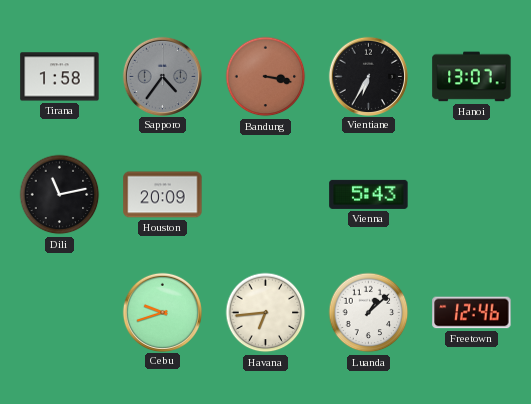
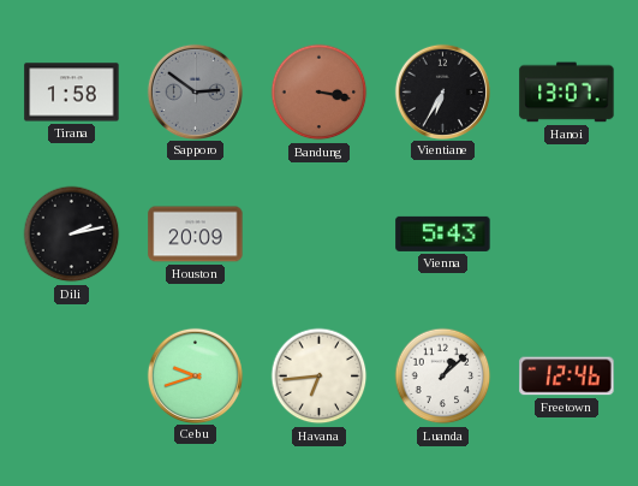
Sapporo: 4:36 -> 2:51 (195, 91)
Dili: 11:13 -> 2:13 (72, 235)
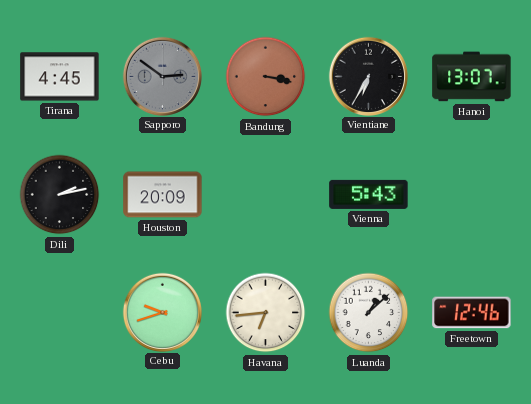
Tirana: 1:58 -> 4:45 (60, 77)
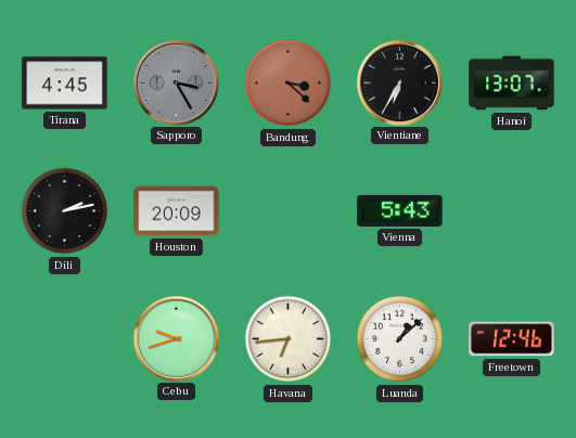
Sapporo: 2:51 -> 3:25 (176, 82)
Bandung: 3:17 -> 3:22 (289, 83)
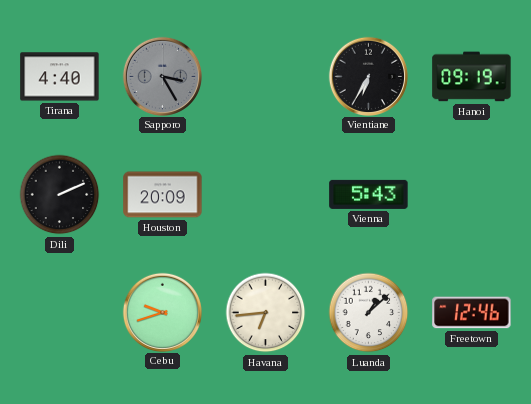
Tirana: 4:45 -> 4:40 (60, 77)
Bandung: 3:22 -> none (289, 83)
Hanoi: 13:07 -> 09:19 (472, 77)
Dili: 2:13 -> 2:11 (60, 195)
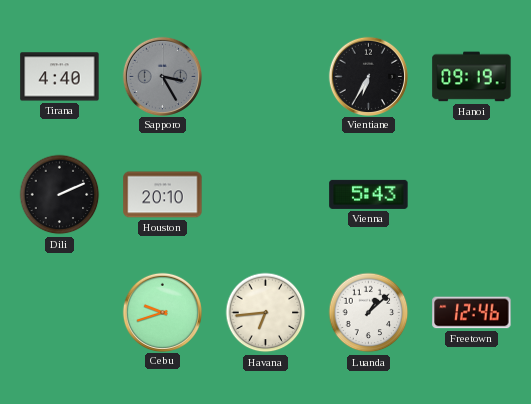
Houston: 20:09 -> 20:10 (163, 195)
